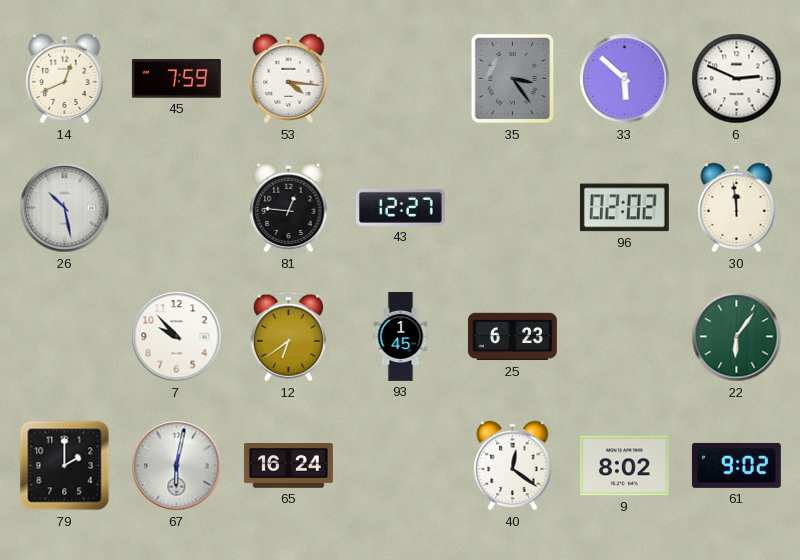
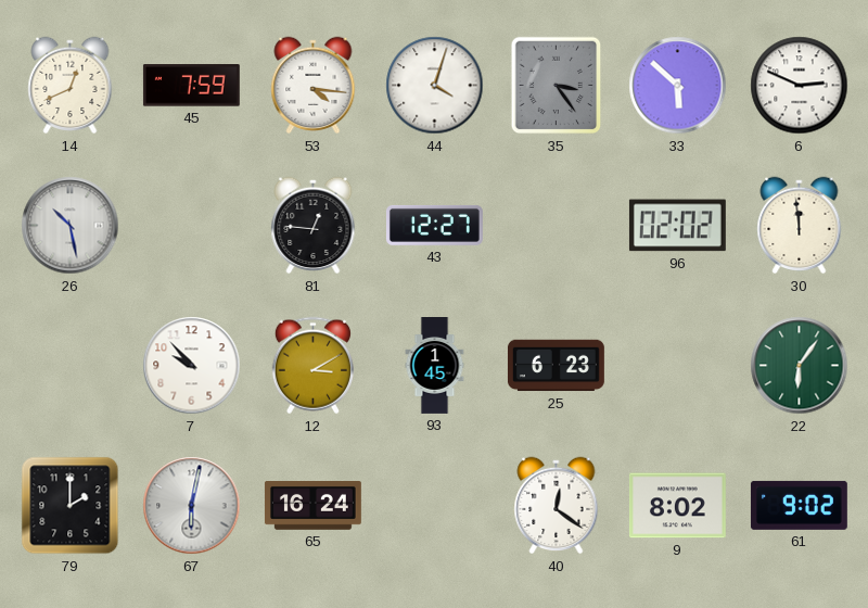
44: none -> 4:03 (435, 86)
12: 6:39 -> 3:10 (312, 366)
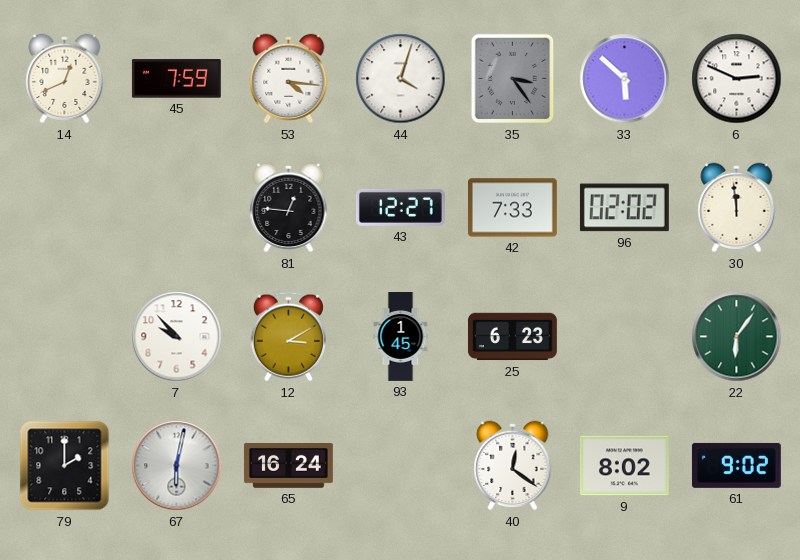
26: 10:28 -> none (71, 226)
42: none -> 7:33 (512, 208)
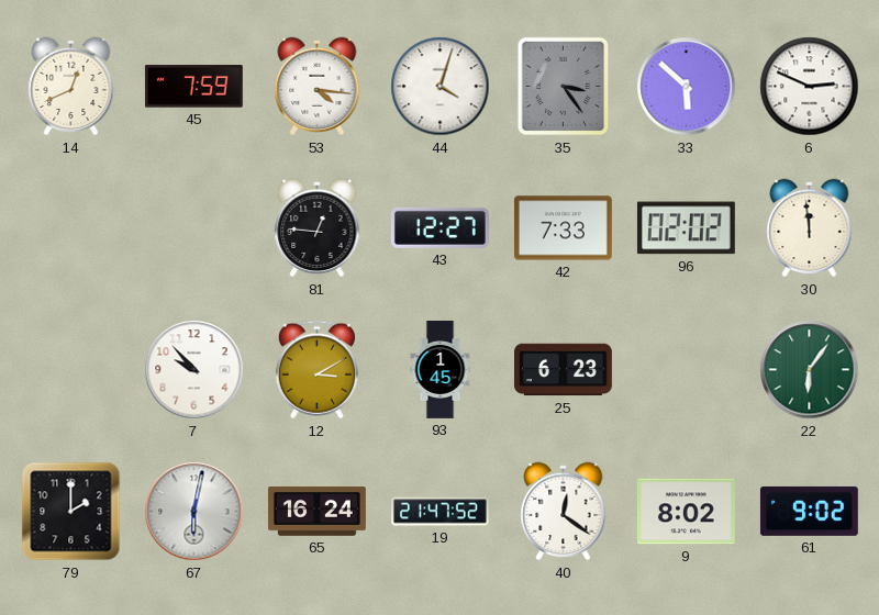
19: none -> 21:47 (441, 512)
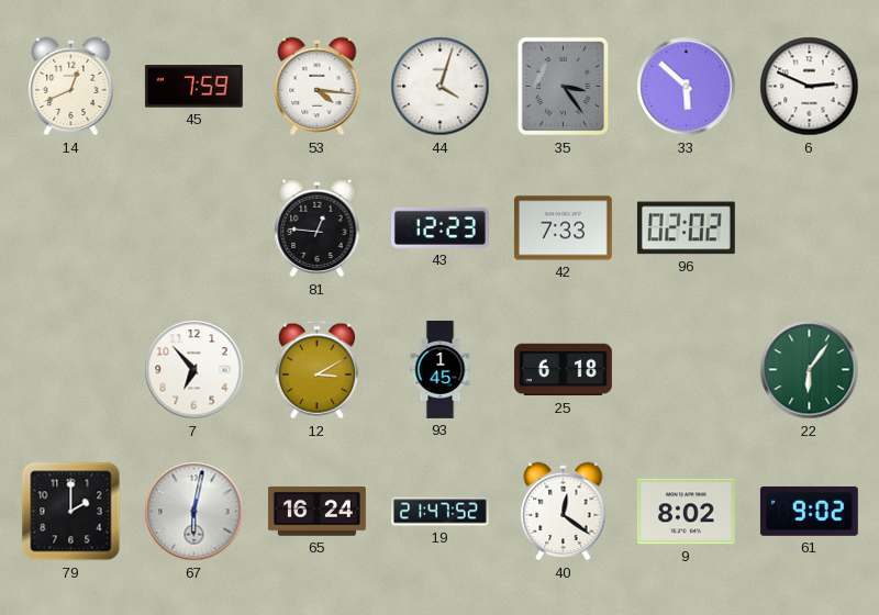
43: 12:27 -> 12:23 (439, 227)
30: 11:59 -> none (810, 228)
7: 9:53 -> 6:53 (194, 370)
25: 6:23 -> 6:18 (563, 370)
